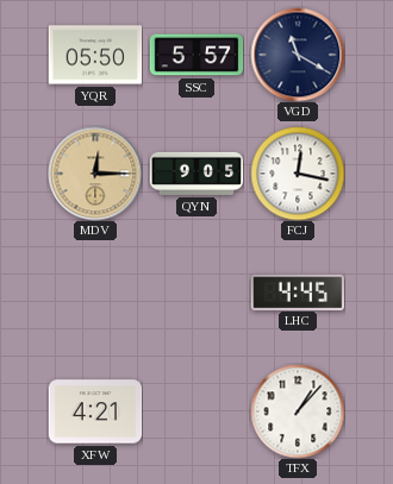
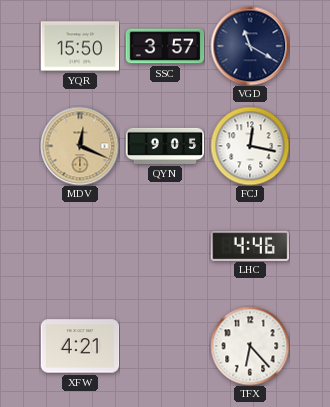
YQR: 05:50 -> 15:50 (80, 46)
SSC: 5:57 -> 3:57 (165, 46)
MDV: 12:15 -> 12:19 (80, 146)
LHC: 4:45 -> 4:46 (250, 245)
TFX: 1:07 -> 6:23 (250, 346)
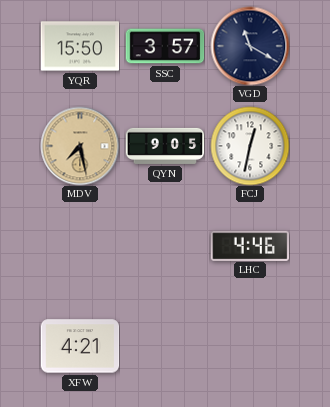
MDV: 12:19 -> 7:28 (80, 146)
FCJ: 12:17 -> 12:32 (250, 146)
TFX: 6:23 -> none (250, 346)
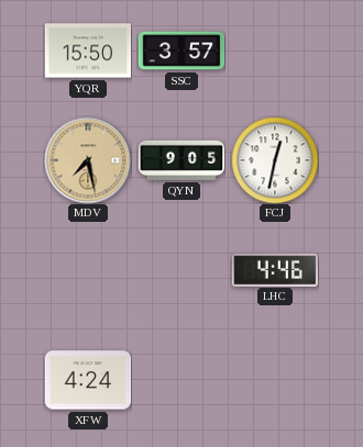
VGD: 11:20 -> none (250, 46)
XFW: 4:21 -> 4:24 (88, 380)
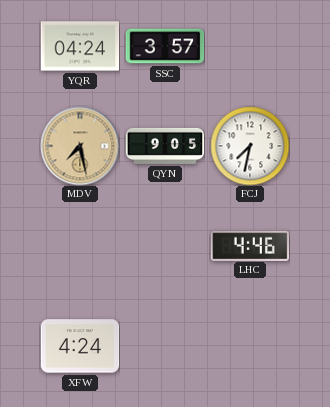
YQR: 15:50 -> 04:24 (80, 46)
FCJ: 12:32 -> 7:32 (250, 146)
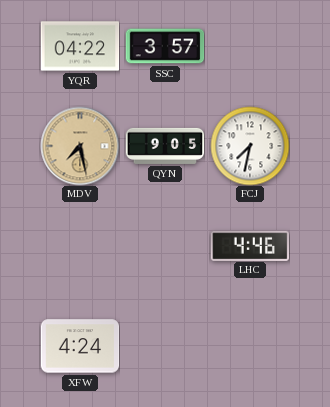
YQR: 04:24 -> 04:22 (80, 46)
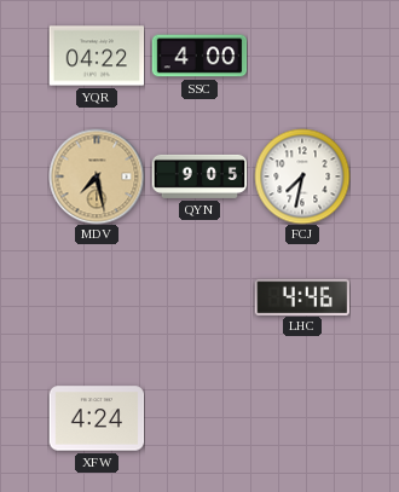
SSC: 3:57 -> 4:00 (199, 56)
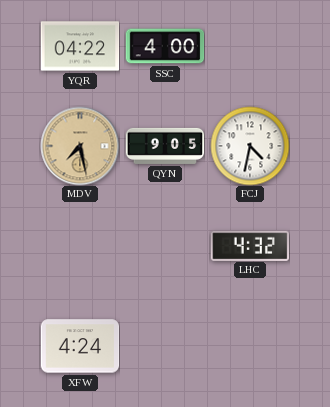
FCJ: 7:32 -> 4:32 (250, 146)
LHC: 4:46 -> 4:32 (250, 245)
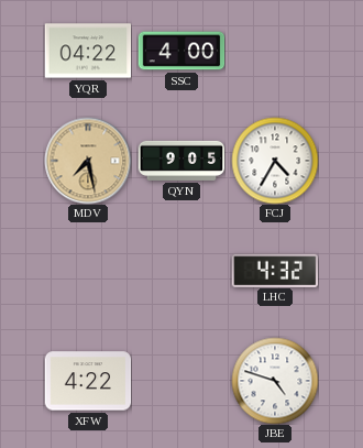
FCJ: 4:32 -> 4:35 (275, 161)
XFW: 4:24 -> 4:22 (88, 381)
JBE: none -> 4:48 (275, 381)
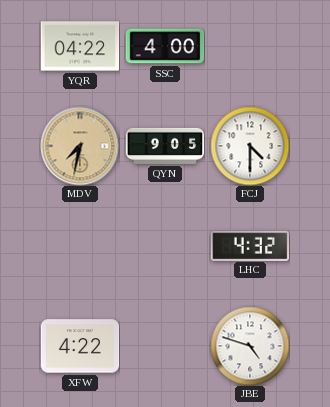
MDV: 7:28 -> 7:32 (80, 146)
FCJ: 4:35 -> 4:30 (250, 146)
